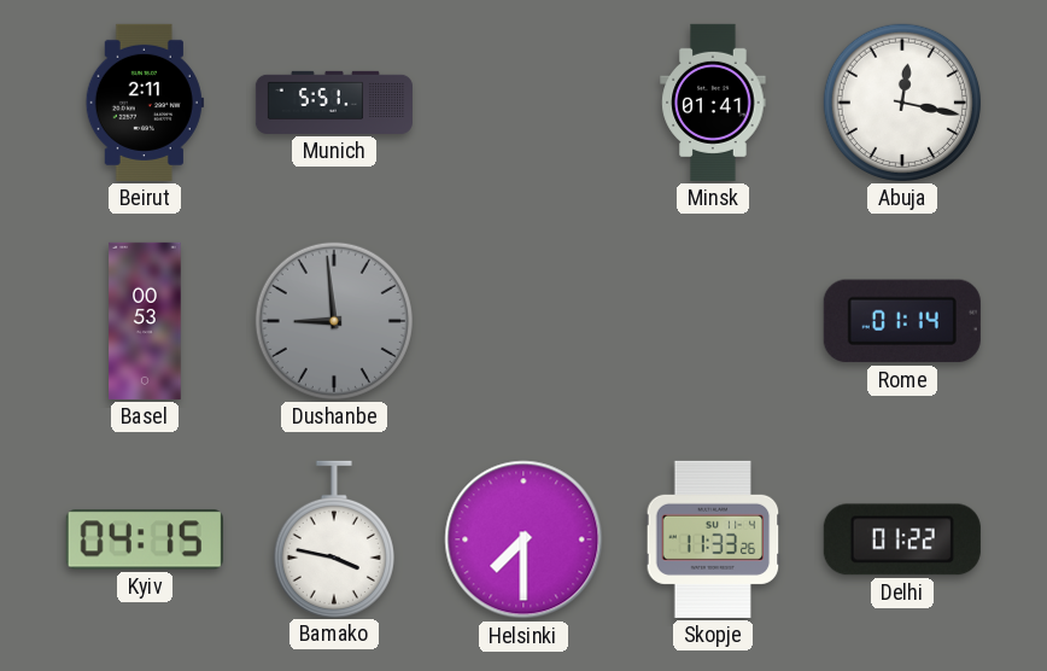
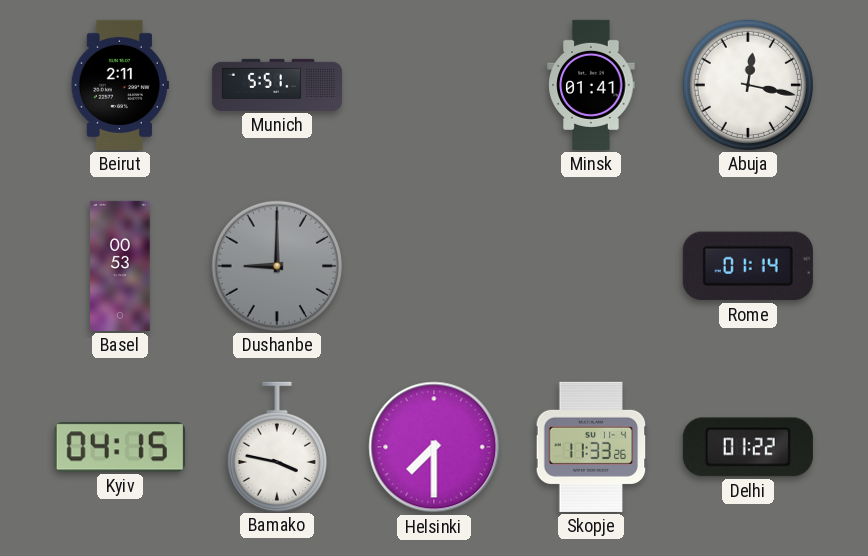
Dushanbe: 8:59 -> 9:00 (277, 266)
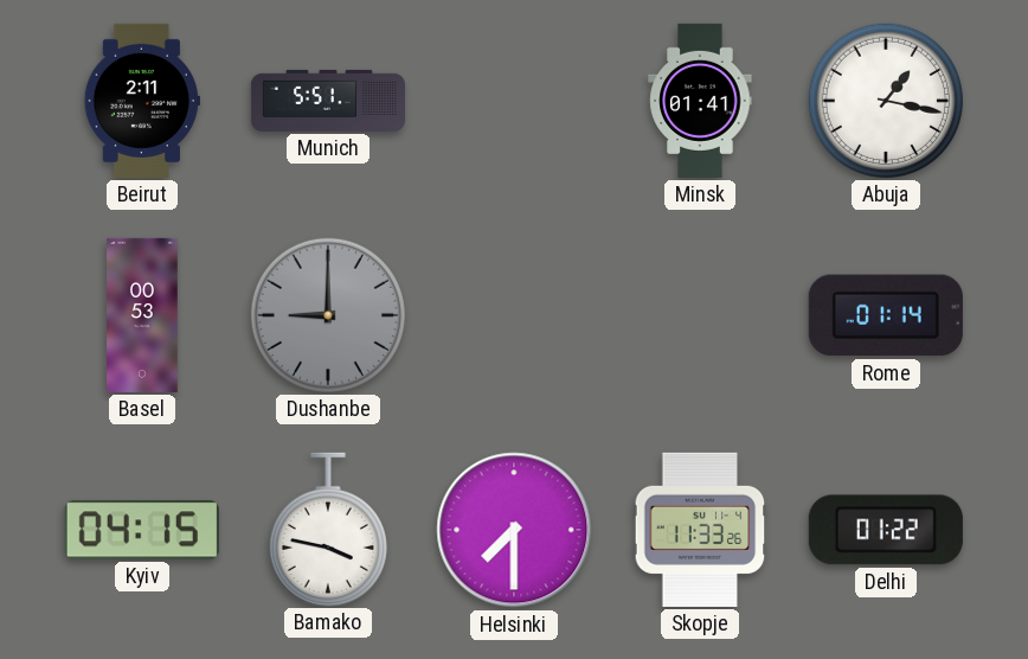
Abuja: 12:17 -> 1:17 (886, 101)
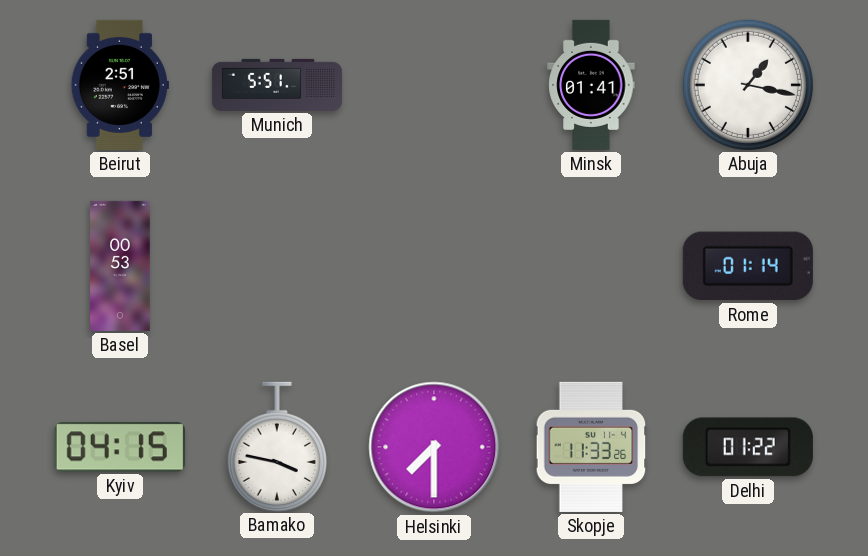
Beirut: 2:11 -> 2:51 (120, 85)
Dushanbe: 9:00 -> none (328, 315)
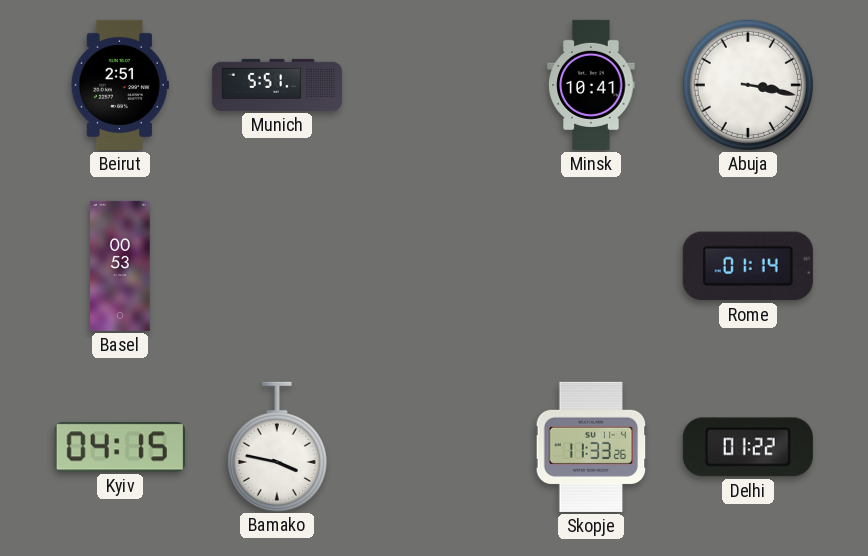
Minsk: 01:41 -> 10:41 (591, 85)
Abuja: 1:17 -> 3:17 (748, 85)
Helsinki: 7:30 -> none (434, 447)
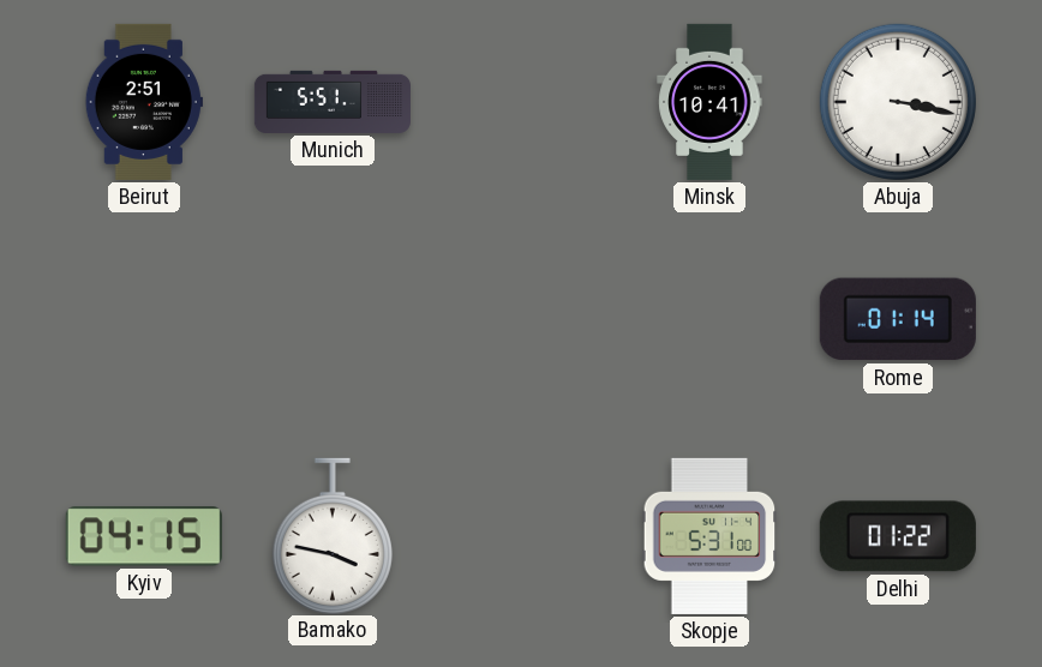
Basel: 00:53 -> none (120, 266)
Skopje: 11:33 -> 5:31 (709, 536)
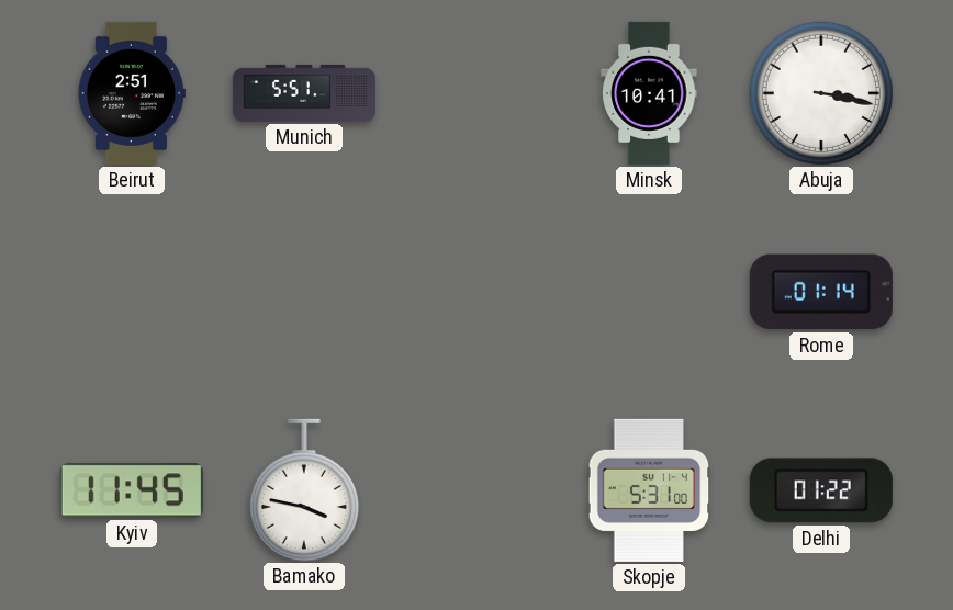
Kyiv: 04:15 -> 11:45 (132, 490)
